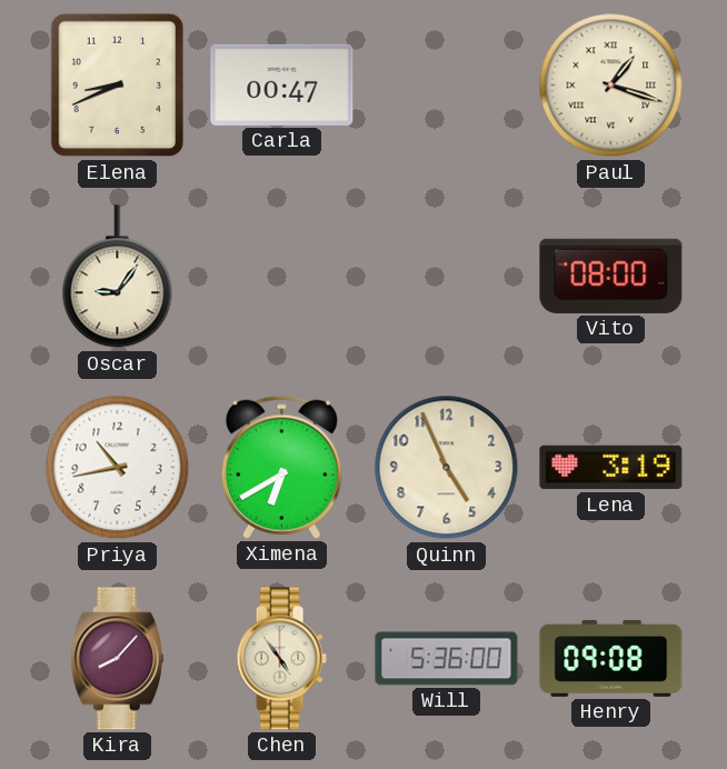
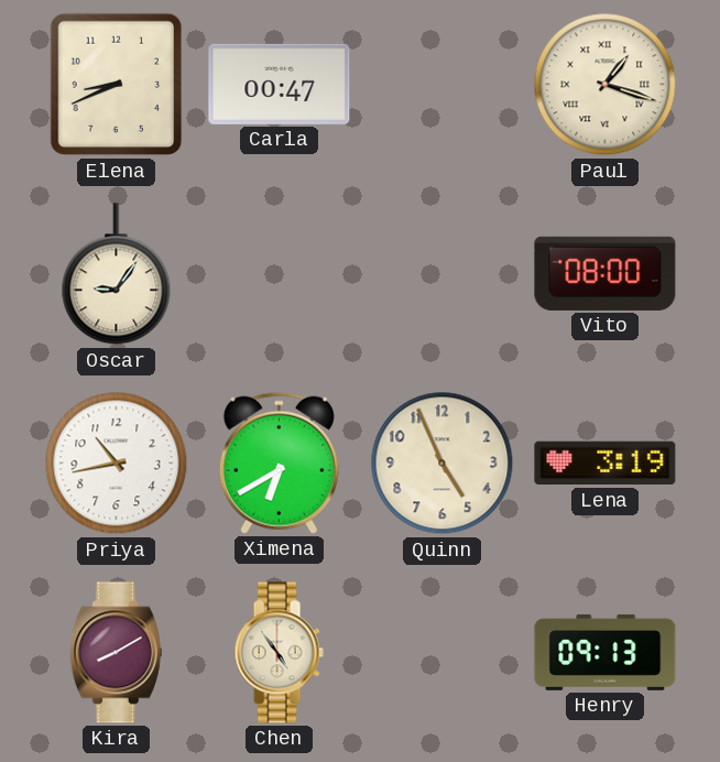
Kira: 8:07 -> 8:10 (116, 653)
Will: 5:36 -> none (447, 659)
Henry: 09:08 -> 09:13 (606, 652)
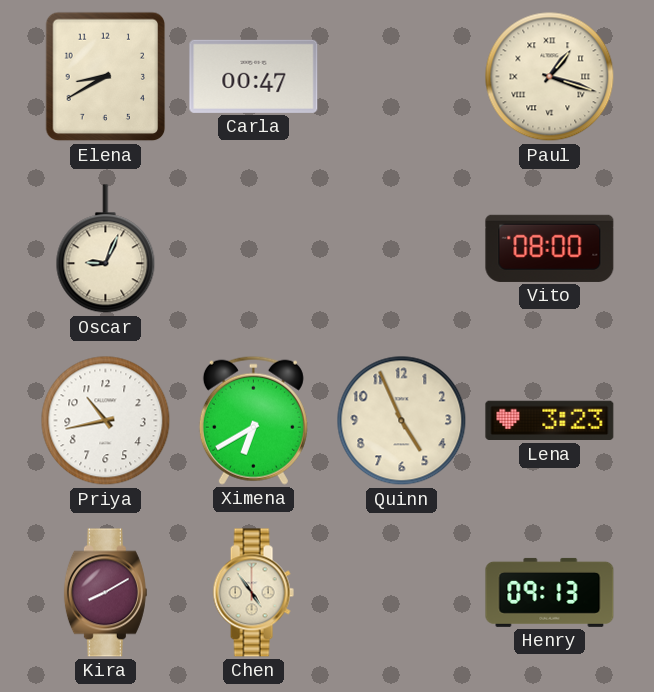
Elena: 8:41 -> 8:40 (106, 77)
Oscar: 9:06 -> 9:04 (106, 249)
Lena: 3:19 -> 3:23 (550, 421)
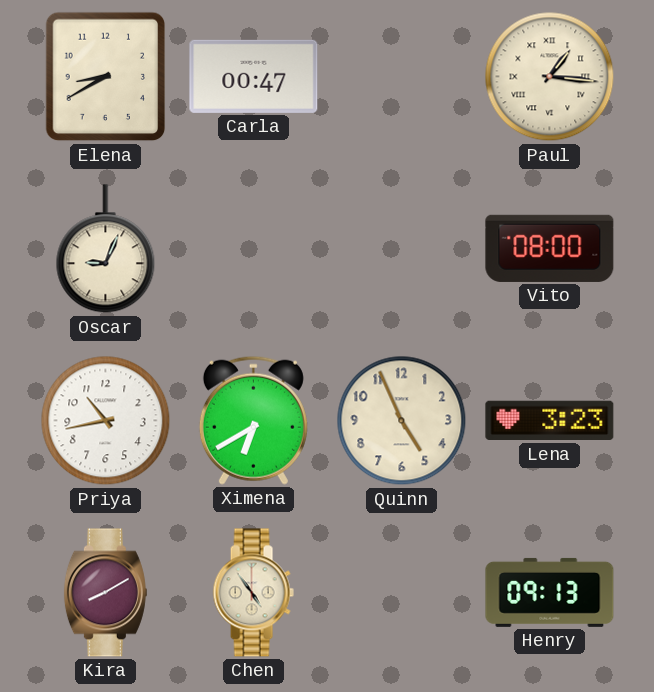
Paul: 1:18 -> 1:16 (550, 77)
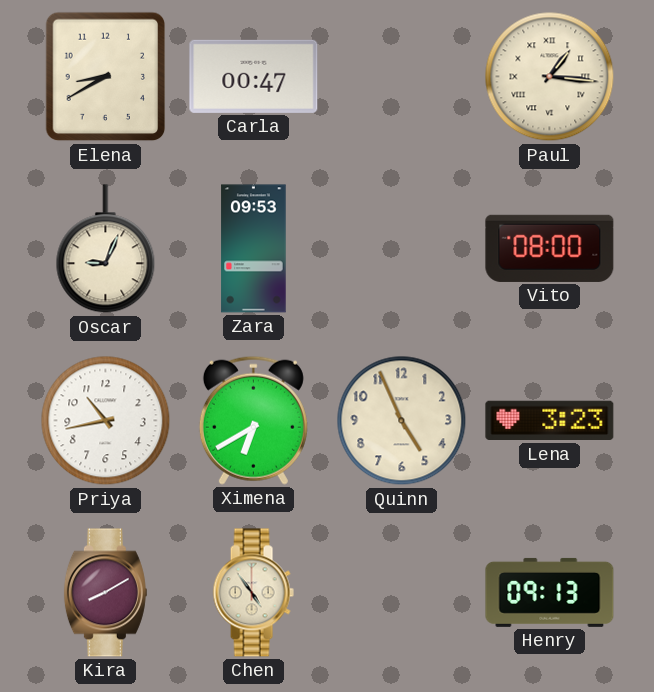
Zara: none -> 09:53 (254, 249)
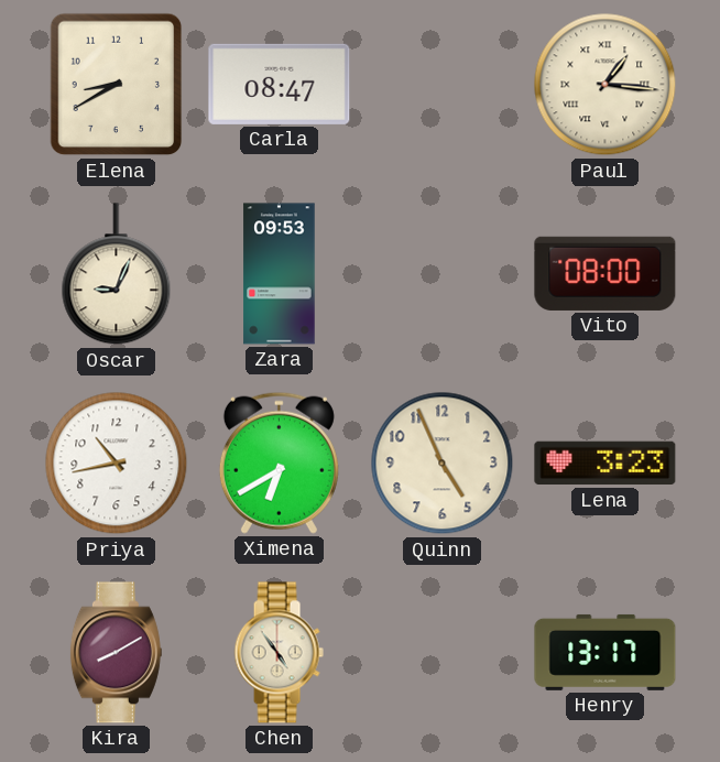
Carla: 00:47 -> 08:47 (280, 84)
Henry: 09:13 -> 13:17 (606, 652)
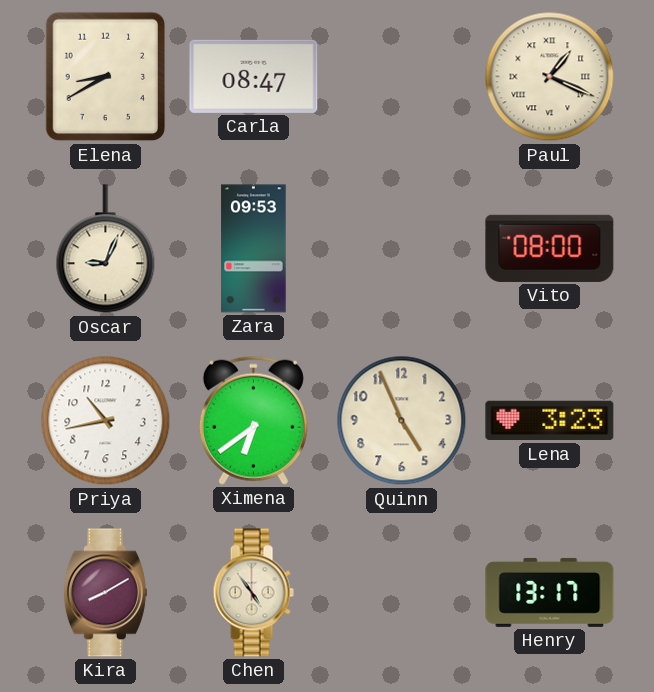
Paul: 1:16 -> 1:19 (550, 77)
Ximena: 6:40 -> 6:39 (253, 420)
